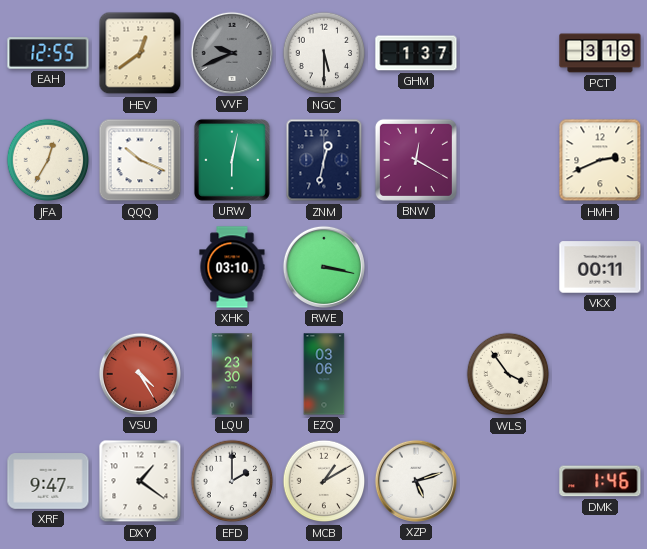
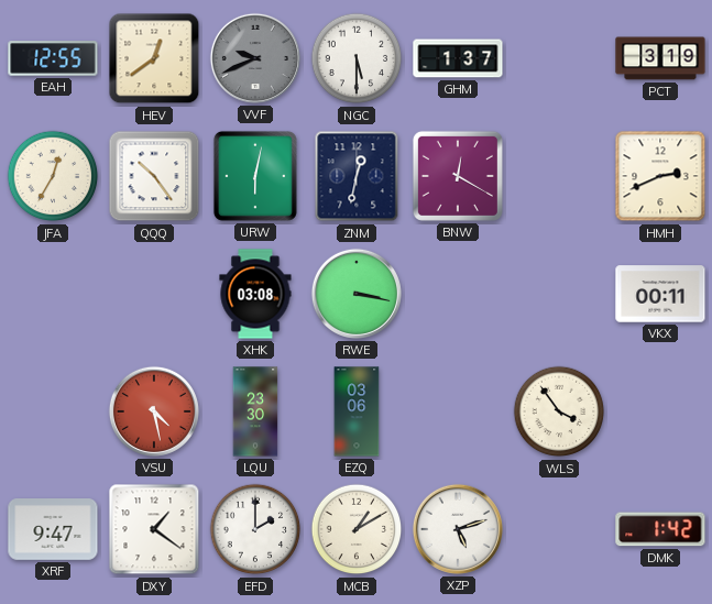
QQQ: 10:19 -> 10:24 (154, 176)
XHK: 03:10 -> 03:08 (255, 294)
VSU: 4:25 -> 4:28 (154, 411)
DMK: 1:46 -> 1:42 (660, 529)
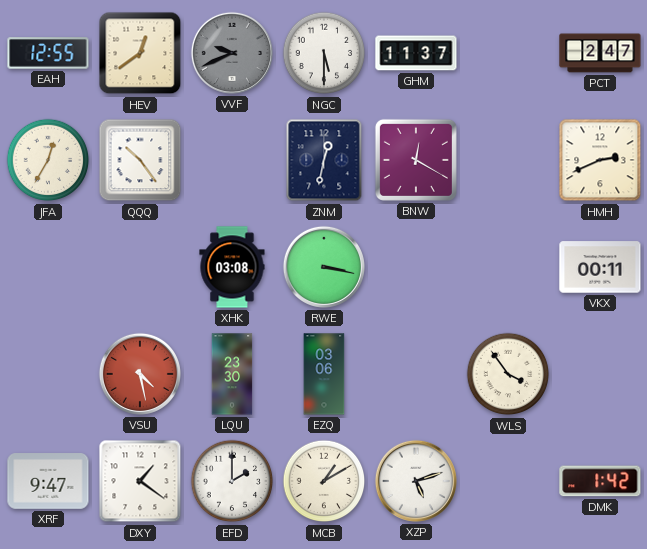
GHM: 1:37 -> 11:37 (416, 53)
PCT: 3:19 -> 2:47 (600, 53)
URW: 6:02 -> none (255, 176)
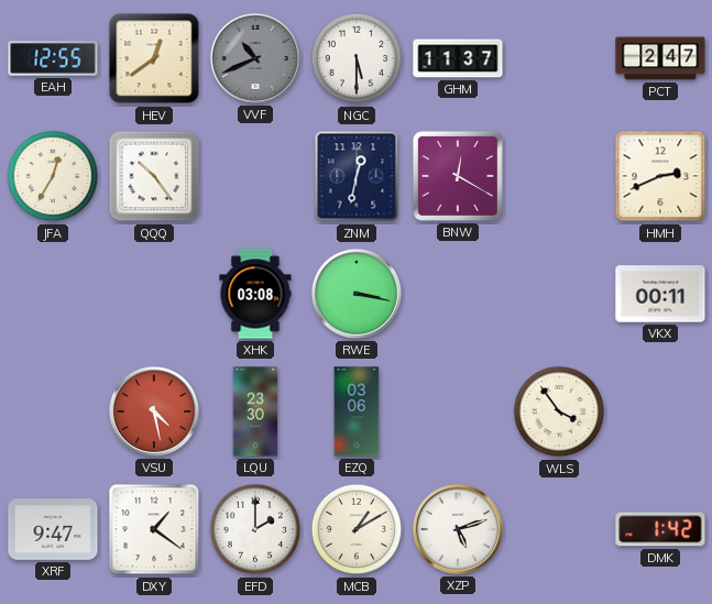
VVF: 9:41 -> 10:41 (255, 58)
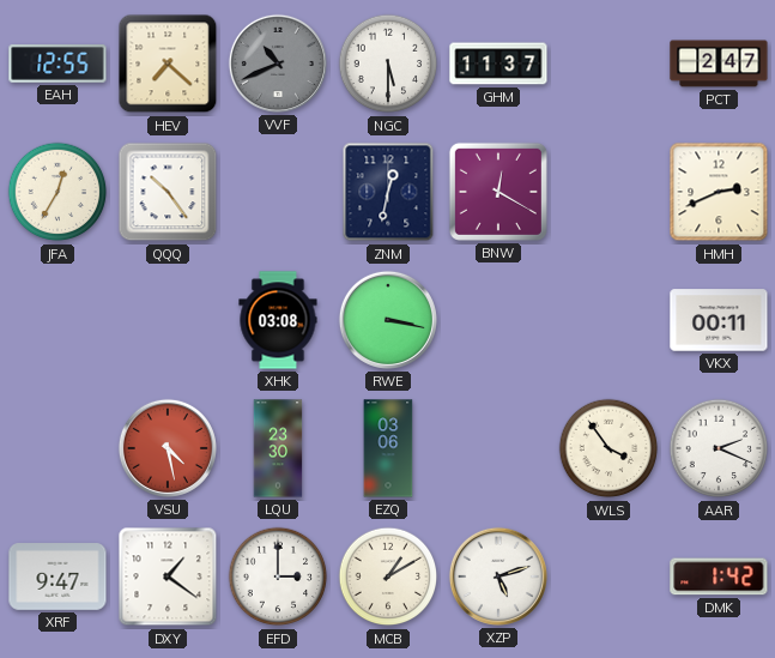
HEV: 12:39 -> 7:22 (168, 64)
AAR: none -> 2:19 (719, 448)
EFD: 2:00 -> 3:00 (278, 576)
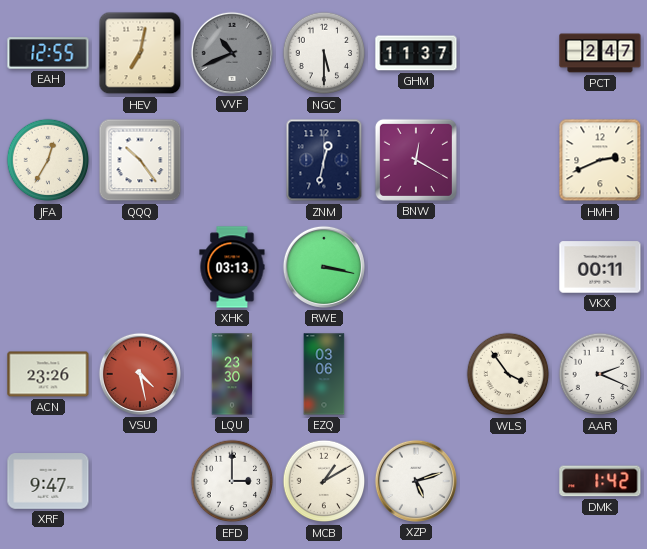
HEV: 7:22 -> 7:02 (140, 53)
XHK: 03:08 -> 03:13 (232, 267)
ACN: none -> 23:26 (48, 374)
DXY: 1:21 -> none (168, 576)
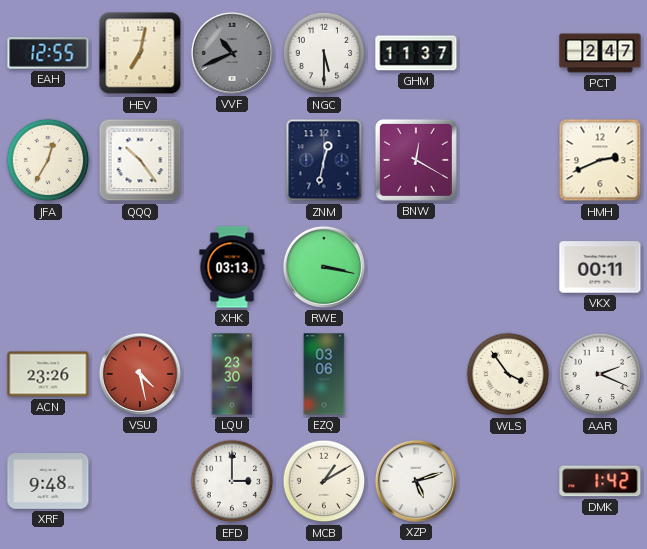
XRF: 9:47 -> 9:48 (48, 481)
